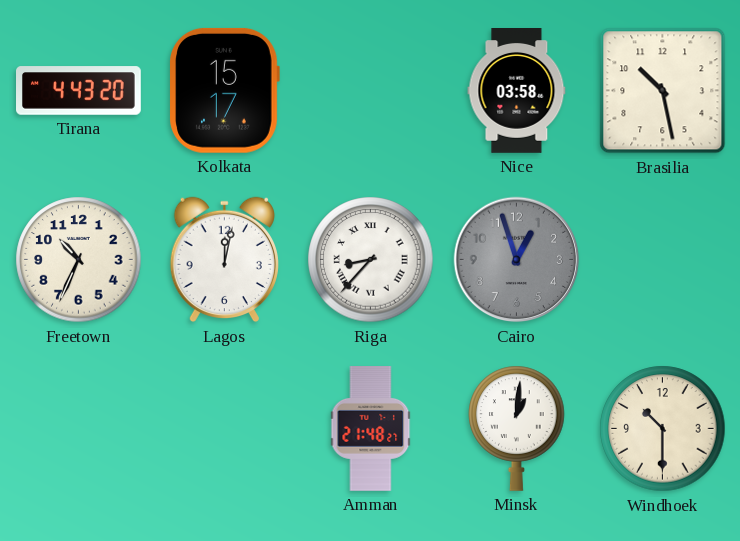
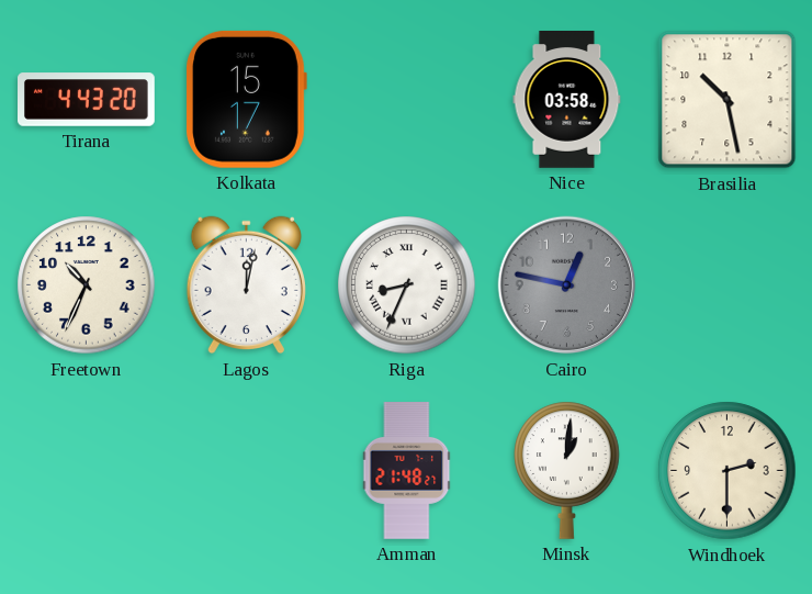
Riga: 8:37 -> 8:34 (407, 285)
Cairo: 12:57 -> 12:47 (567, 285)
Windhoek: 10:30 -> 2:30 (728, 471)
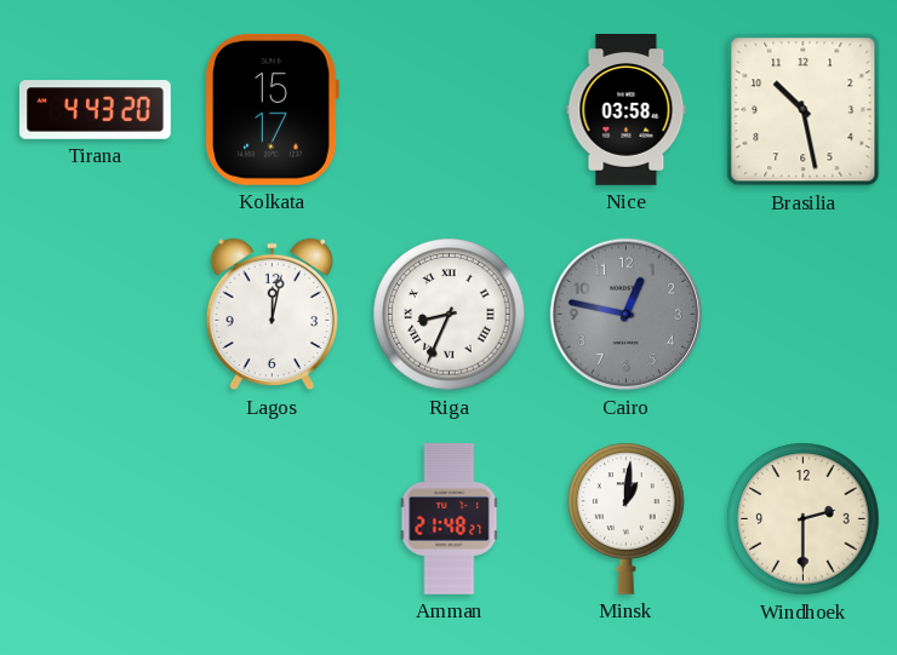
Freetown: 10:34 -> none (87, 285)
